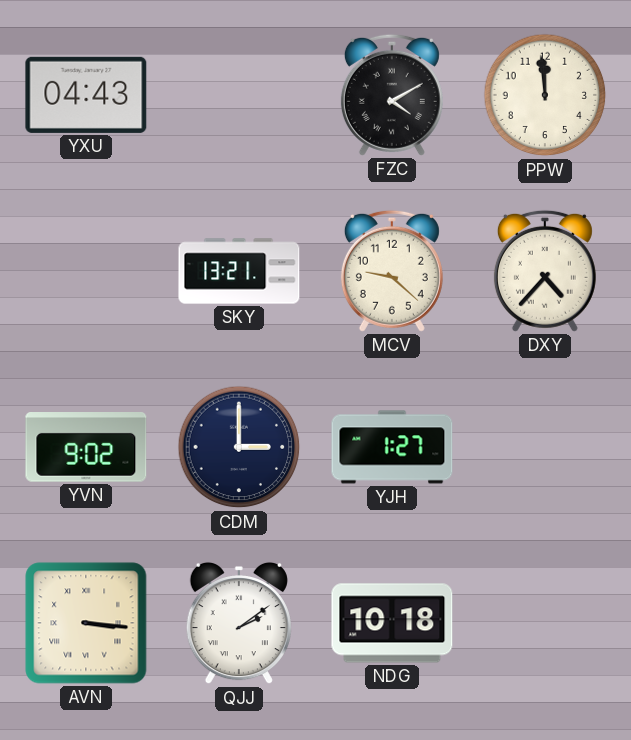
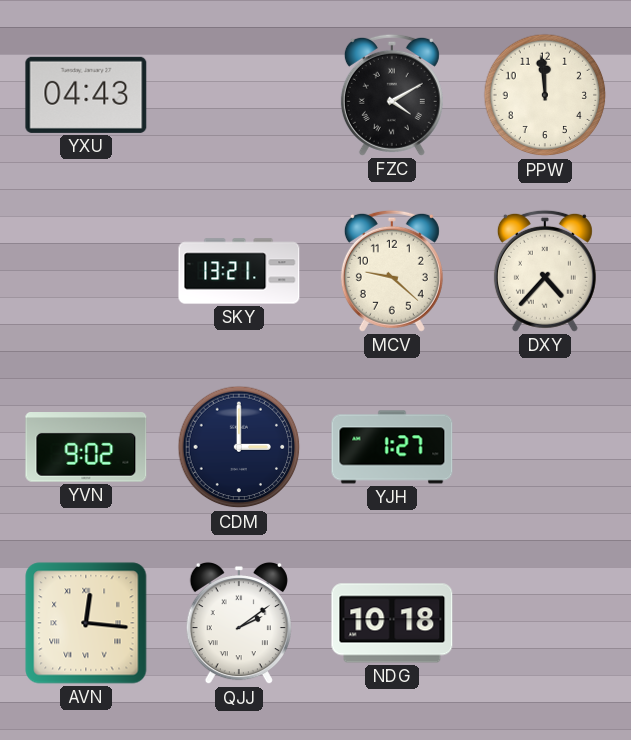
AVN: 3:16 -> 12:16 (86, 623)
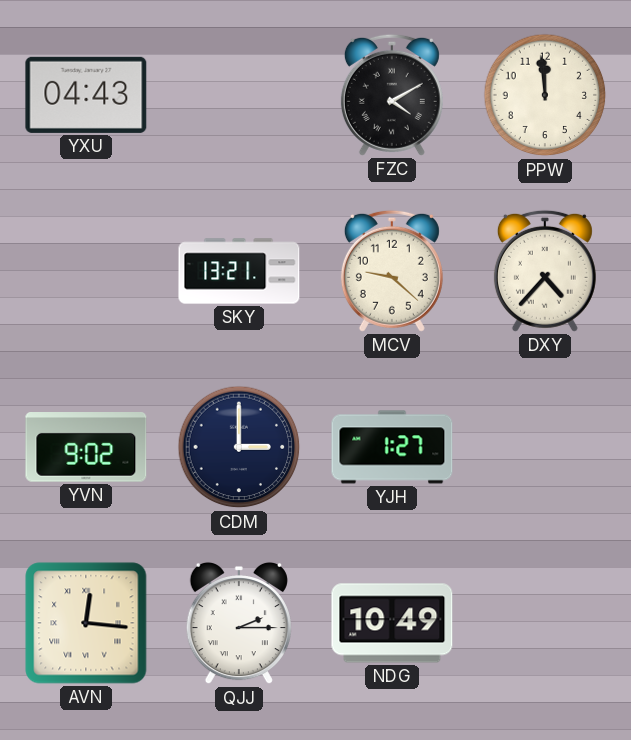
QJJ: 2:09 -> 2:15 (239, 623)
NDG: 10:18 -> 10:49 (392, 623)
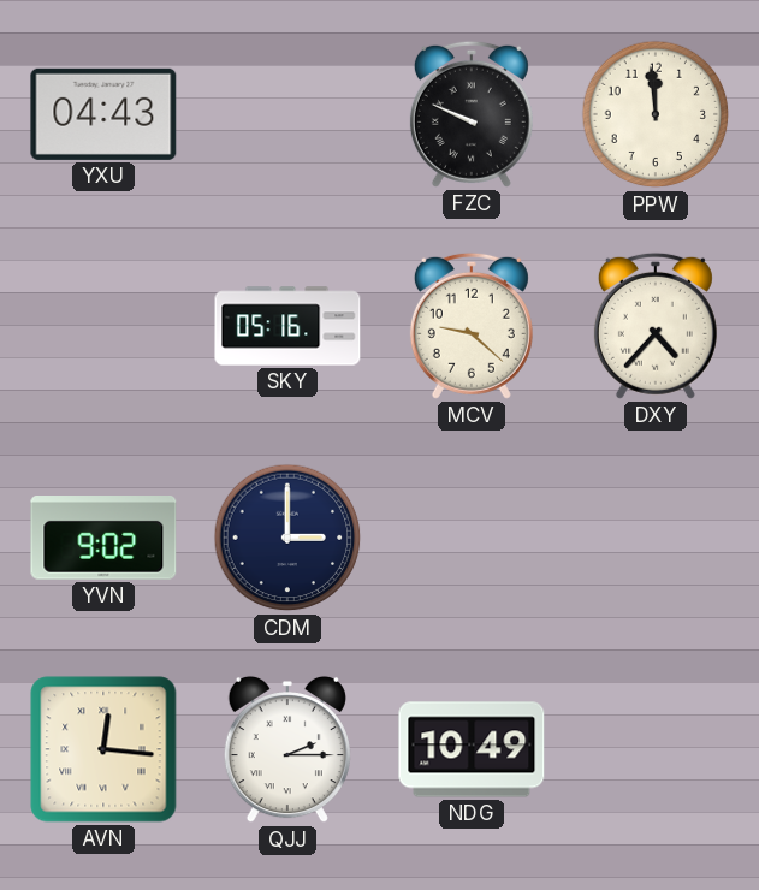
FZC: 4:10 -> 9:49 (472, 114)
SKY: 13:21 -> 05:16 (287, 326)
YJH: 1:27 -> none (392, 447)
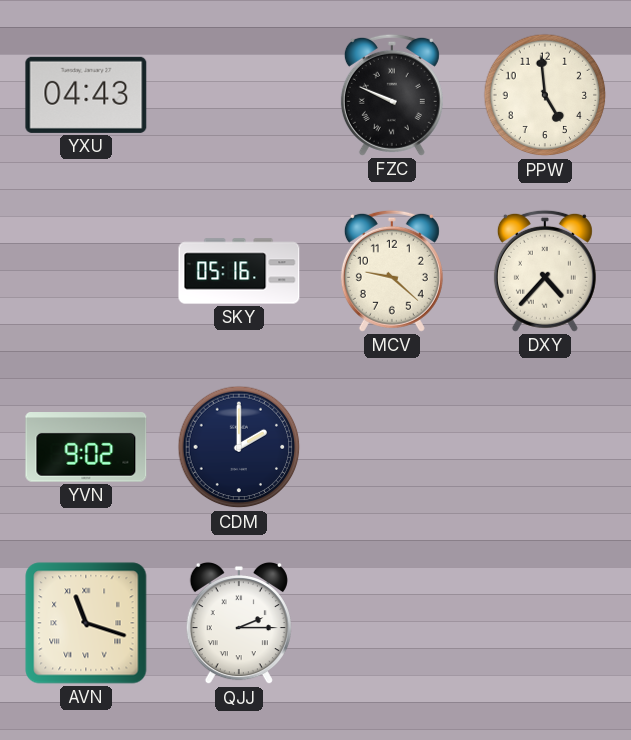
PPW: 11:59 -> 4:59 (545, 95)
CDM: 3:00 -> 2:00 (239, 447)
AVN: 12:16 -> 11:18 (86, 623)
NDG: 10:49 -> none (472, 749)
